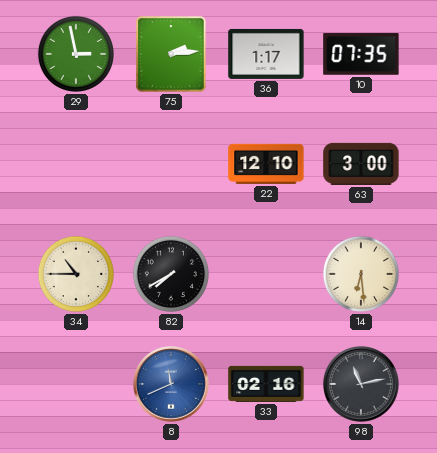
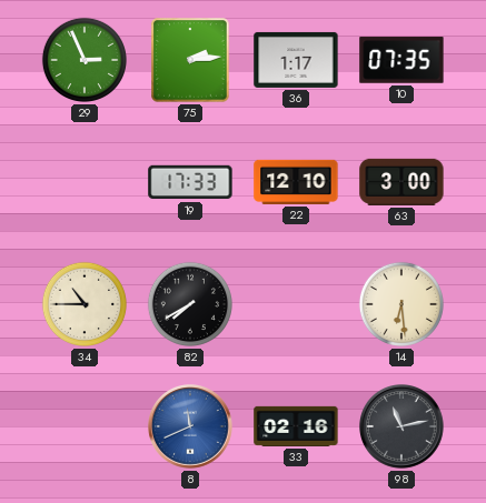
29: 2:58 -> 2:56 (85, 60)
19: none -> 17:33 (190, 182)
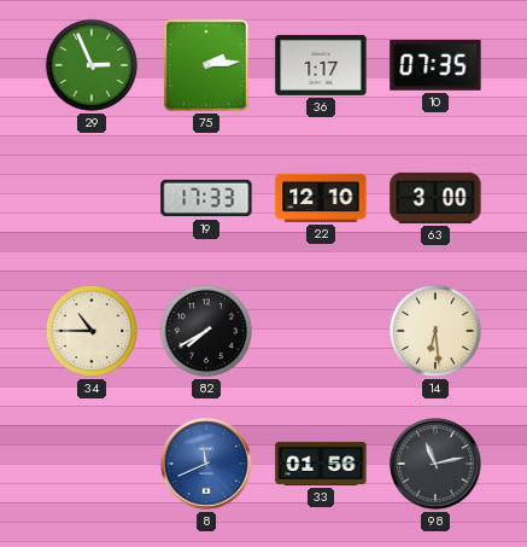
33: 02:16 -> 01:56 (321, 464)
